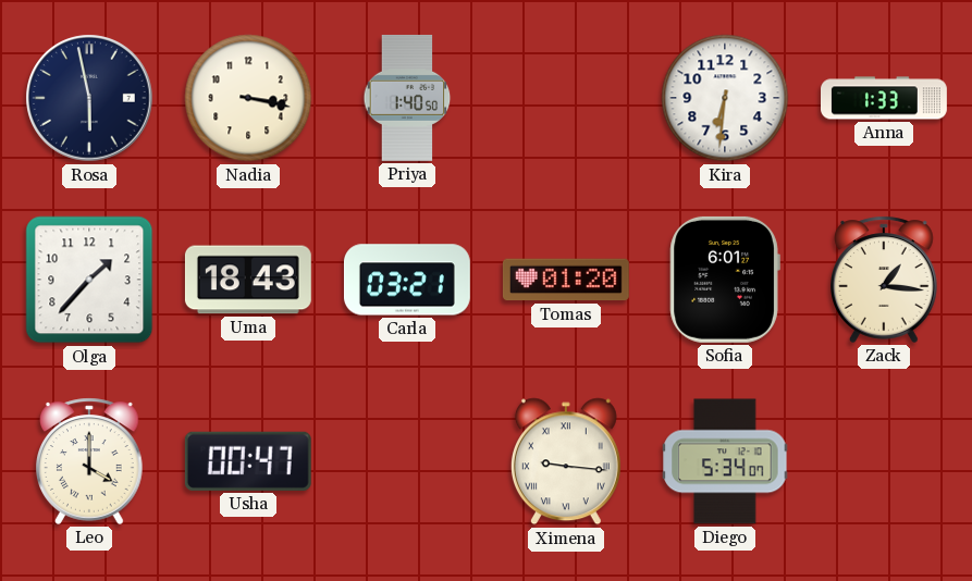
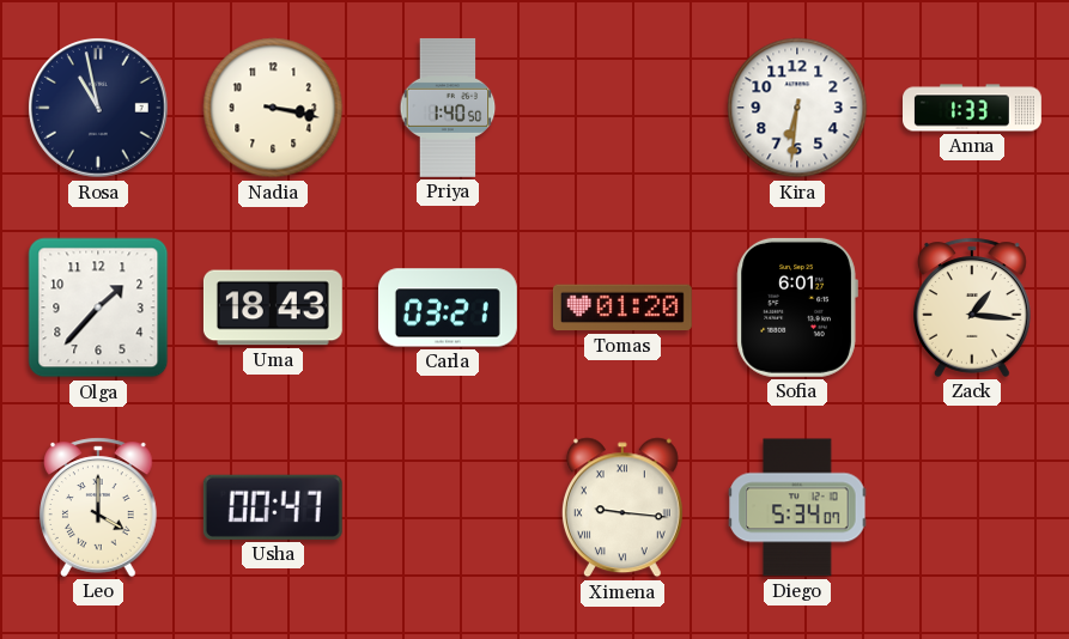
Rosa: 5:58 -> 10:58 (98, 108)
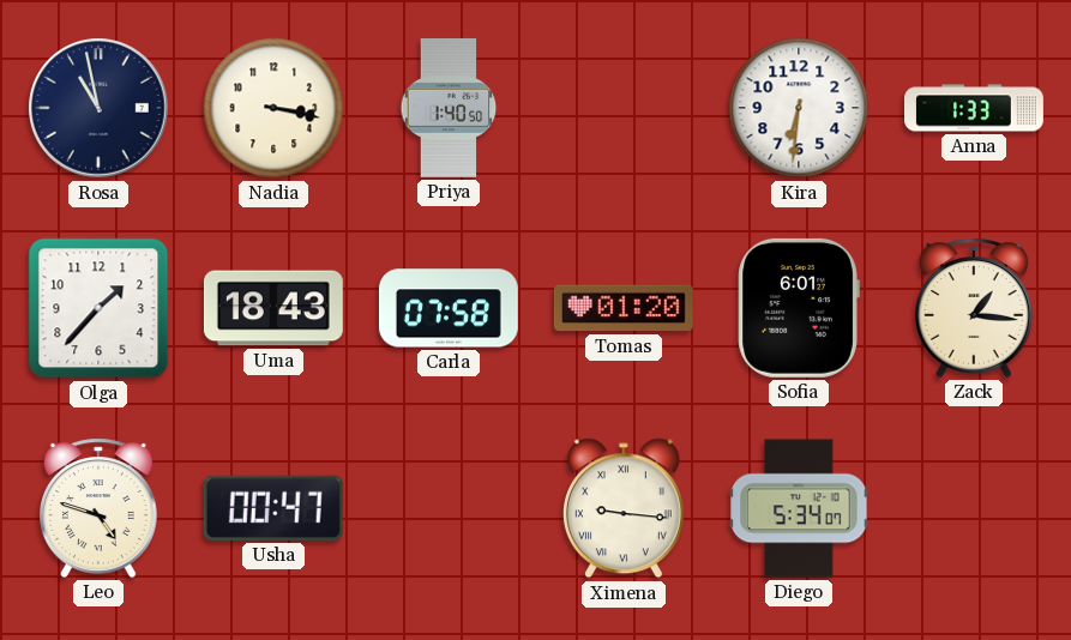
Carla: 03:21 -> 07:58 (449, 308)
Leo: 4:00 -> 4:48 (100, 508)
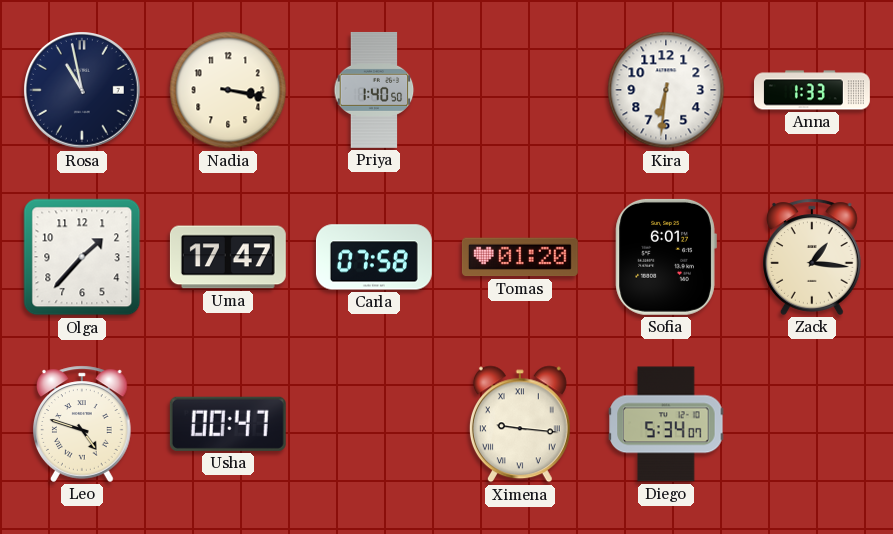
Uma: 18:43 -> 17:47 (228, 257)
